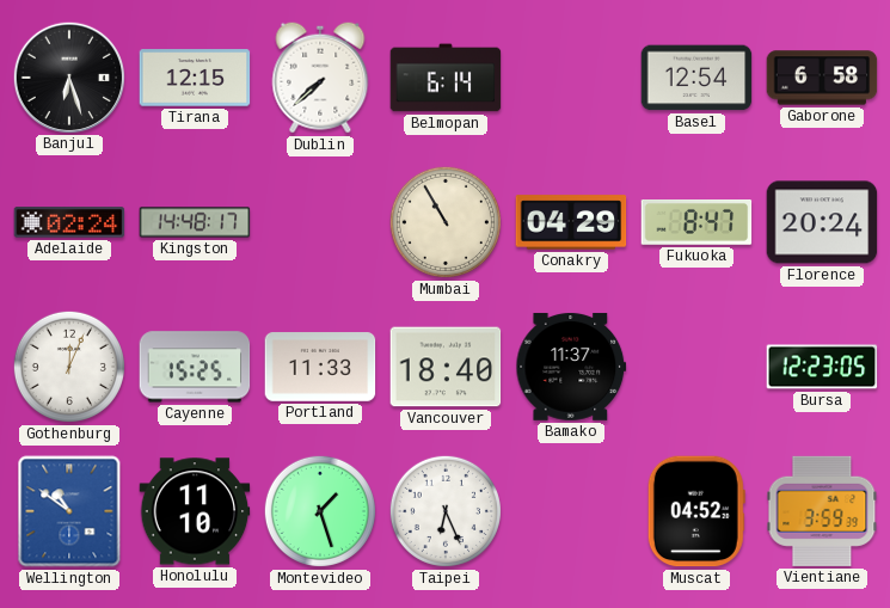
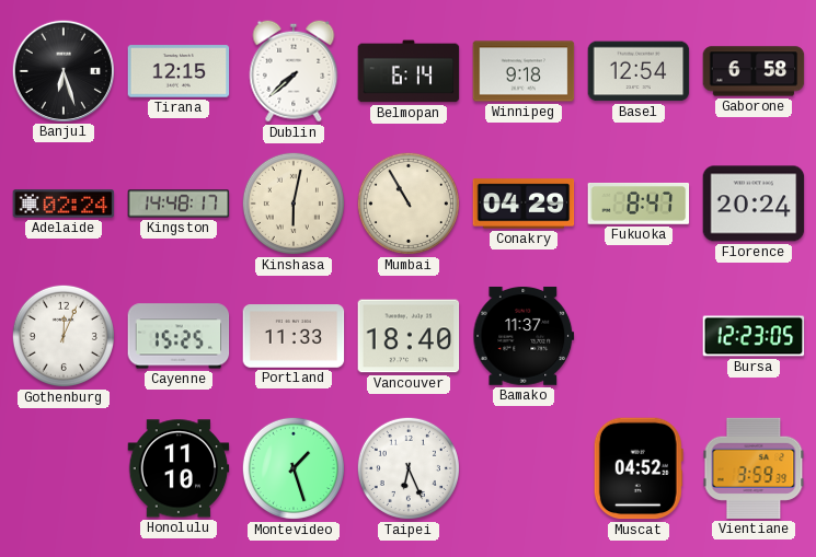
Winnipeg: none -> 9:18 (524, 71)
Kinshasa: none -> 6:02 (294, 204)
Wellington: 10:51 -> none (69, 511)
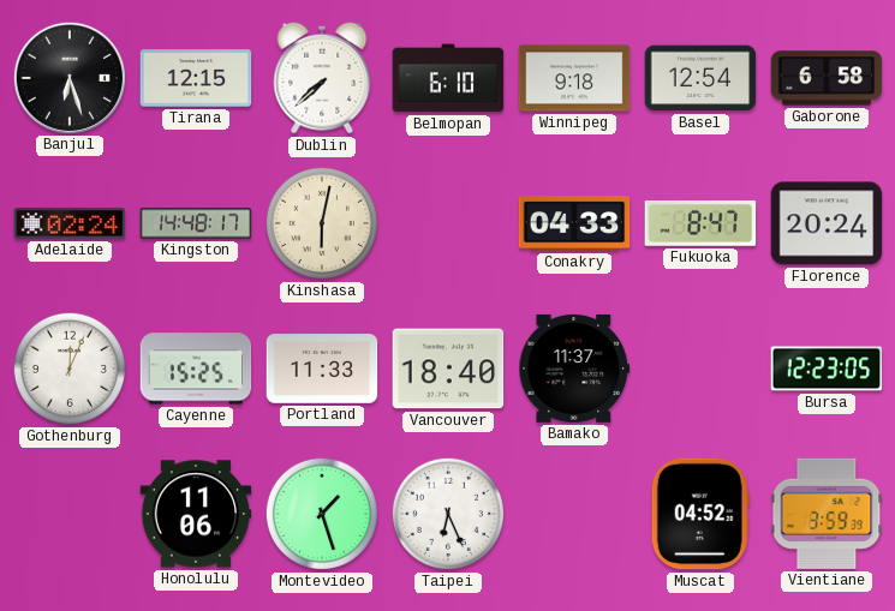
Belmopan: 6:14 -> 6:10 (448, 78)
Mumbai: 10:55 -> none (409, 204)
Conakry: 04:29 -> 04:33 (574, 223)
Honolulu: 11:10 -> 11:06 (196, 514)
